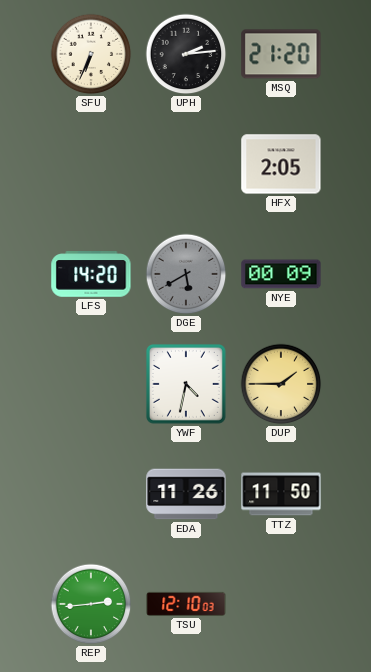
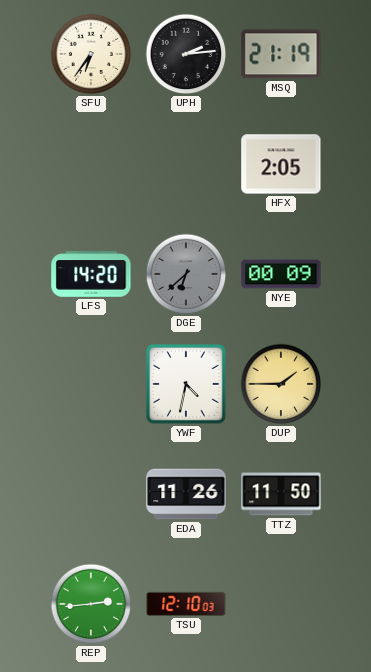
SFU: 6:34 -> 6:36 (91, 54)
MSQ: 21:20 -> 21:19 (281, 54)
DGE: 5:40 -> 6:38 (186, 274)
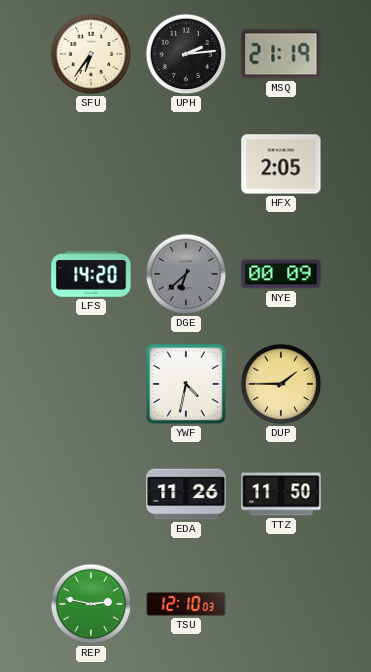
REP: 2:44 -> 2:47 (91, 604)
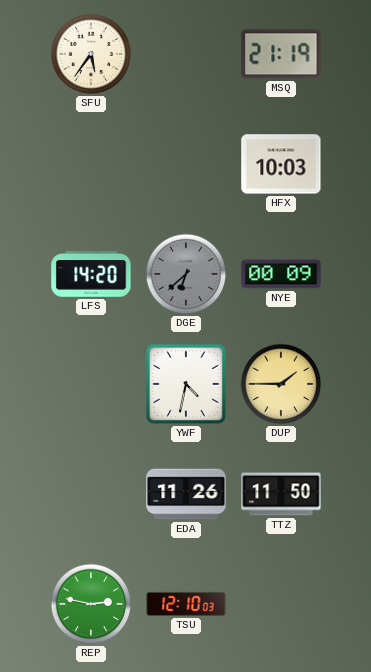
SFU: 6:36 -> 5:36 (91, 54)
UPH: 2:14 -> none (186, 54)
HFX: 2:05 -> 10:03 (281, 164)
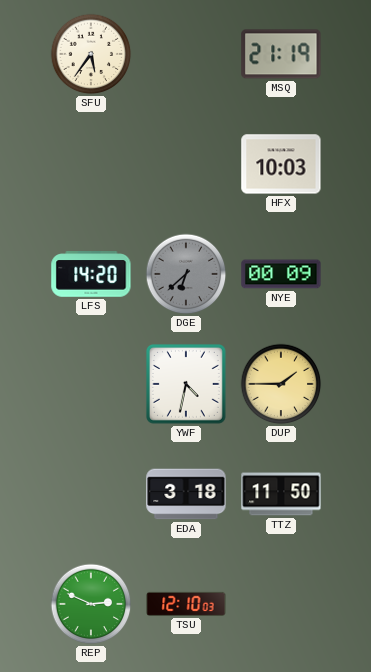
EDA: 11:26 -> 3:18 (186, 494)
REP: 2:47 -> 2:49 (91, 604)
